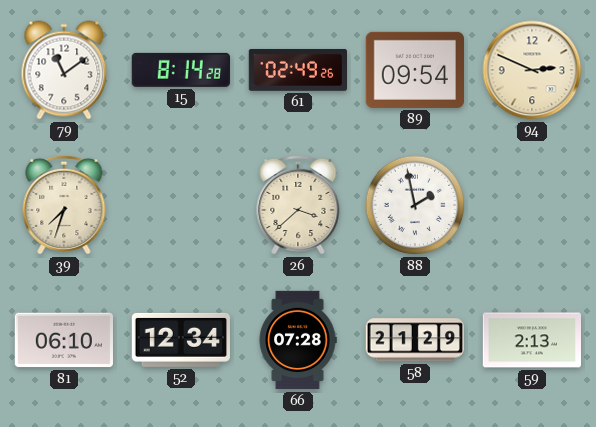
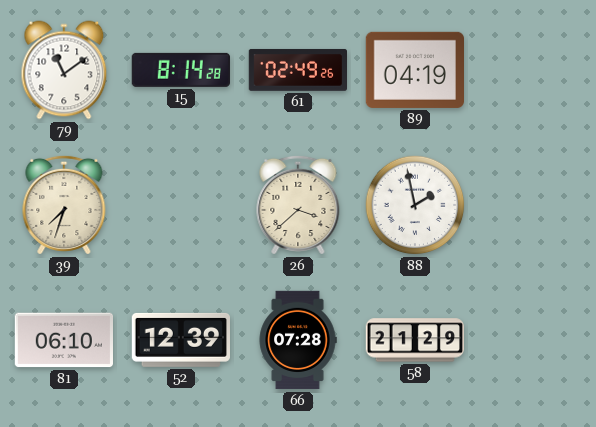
89: 09:54 -> 04:19 (414, 70)
94: 2:49 -> none (532, 70)
52: 12:34 -> 12:39 (180, 340)
59: 2:13 -> none (531, 340)
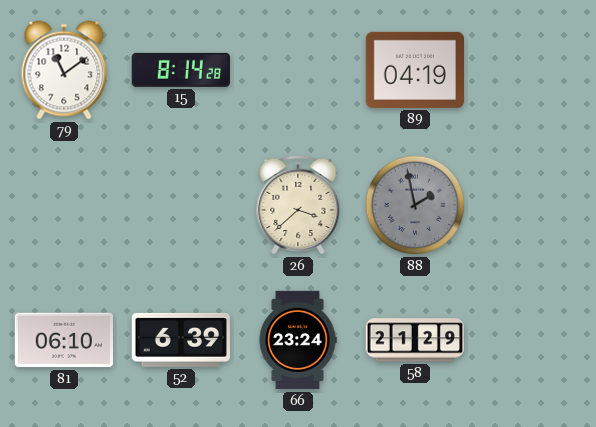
61: 02:49 -> none (297, 70)
39: 7:33 -> none (64, 205)
88 dial: white -> grey (415, 205)
52: 12:39 -> 6:39 (180, 340)
66: 07:28 -> 23:24 (298, 340)
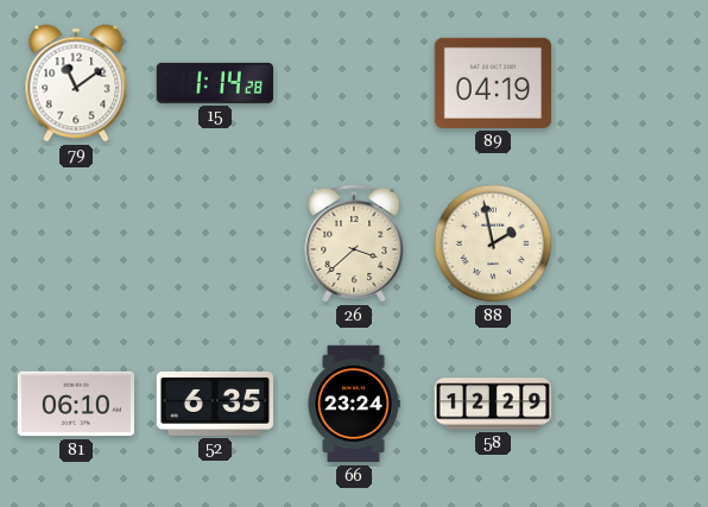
15: 8:14 -> 1:14 (215, 83)
88 dial: grey -> cream (493, 243)
52: 6:39 -> 6:35 (214, 404)
58: 21:29 -> 12:29 (492, 404)
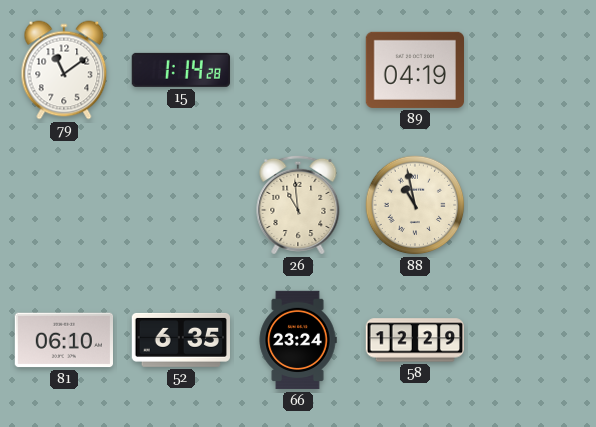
26: 3:38 -> 10:59 (298, 205)
88: 1:58 -> 10:58 (415, 205)
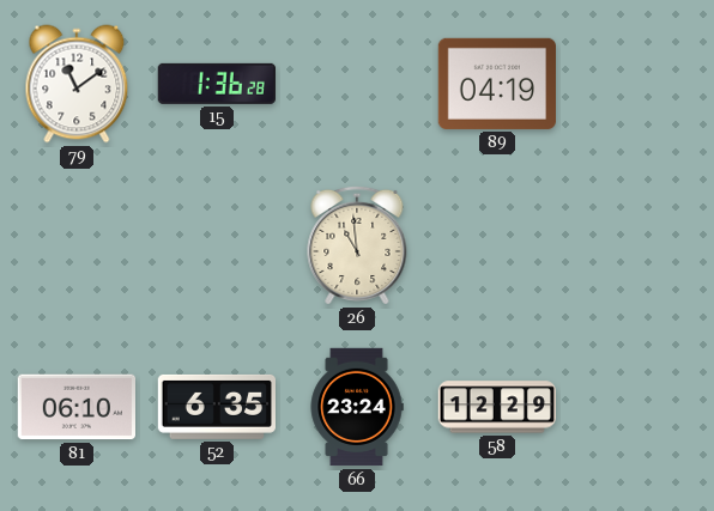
15: 1:14 -> 1:36 (217, 84)
88: 10:58 -> none (415, 205)
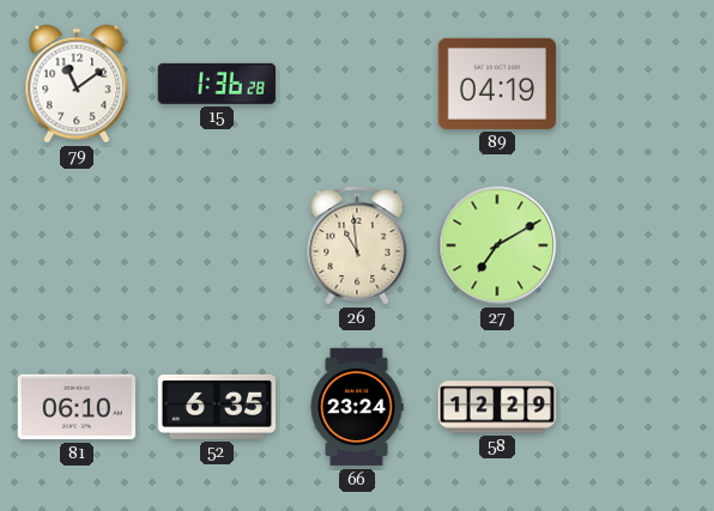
27: none -> 7:10 (497, 245)
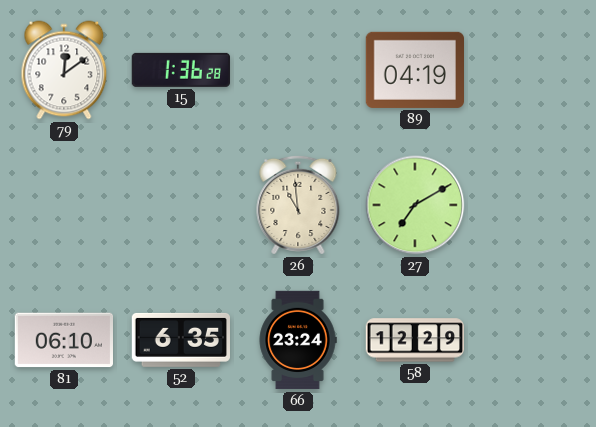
79: 11:09 -> 12:09 (64, 70)
